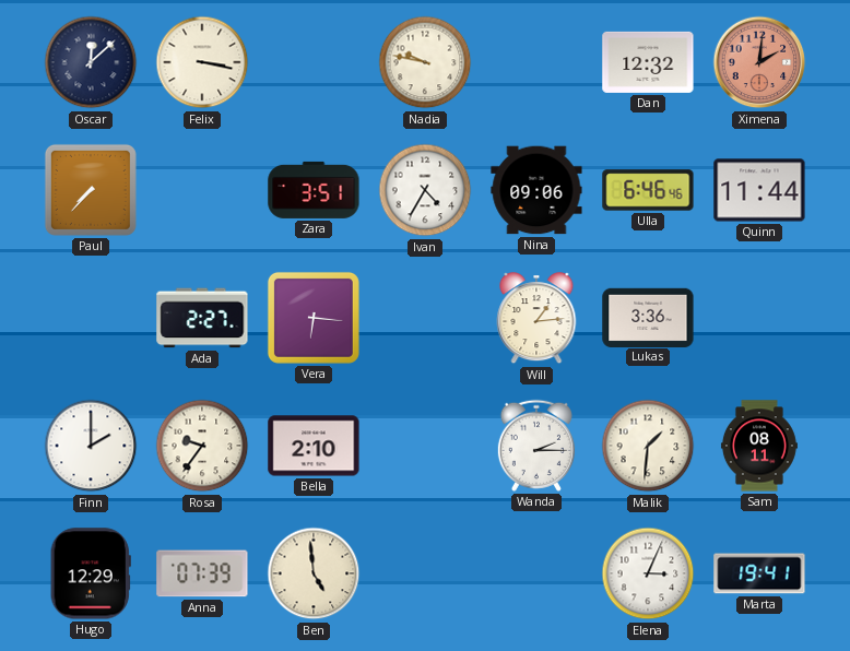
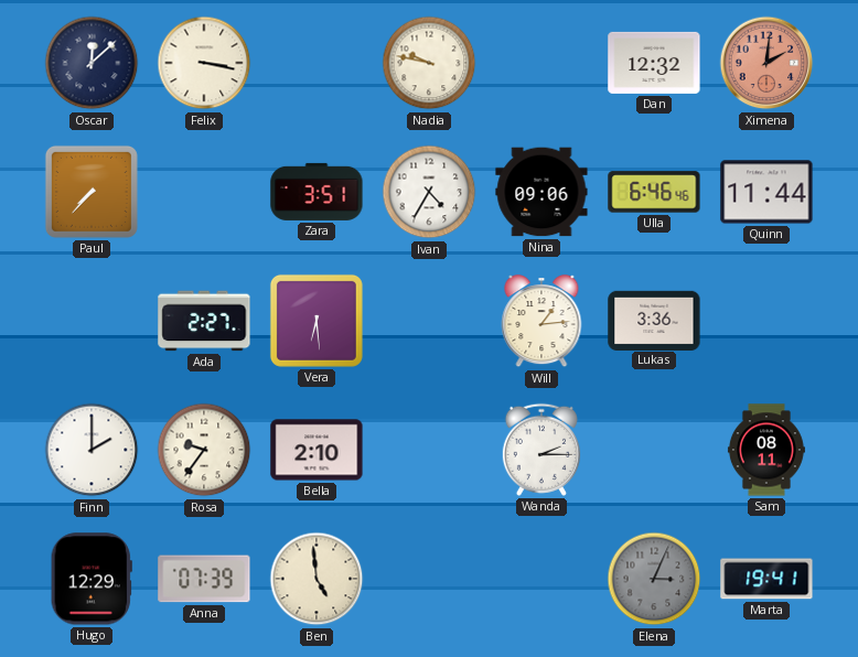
Vera: 6:16 -> 6:29 (317, 321)
Malik: 1:31 -> none (648, 446)
Elena dial: white -> grey (654, 579)
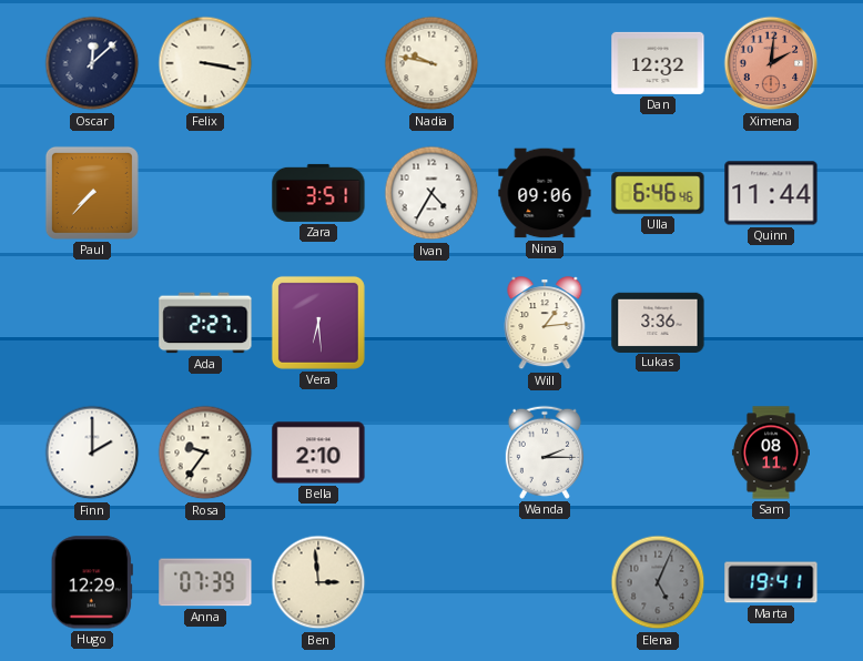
Ben: 4:59 -> 2:59 (318, 582)
Elena: 3:04 -> 5:04 (658, 582)
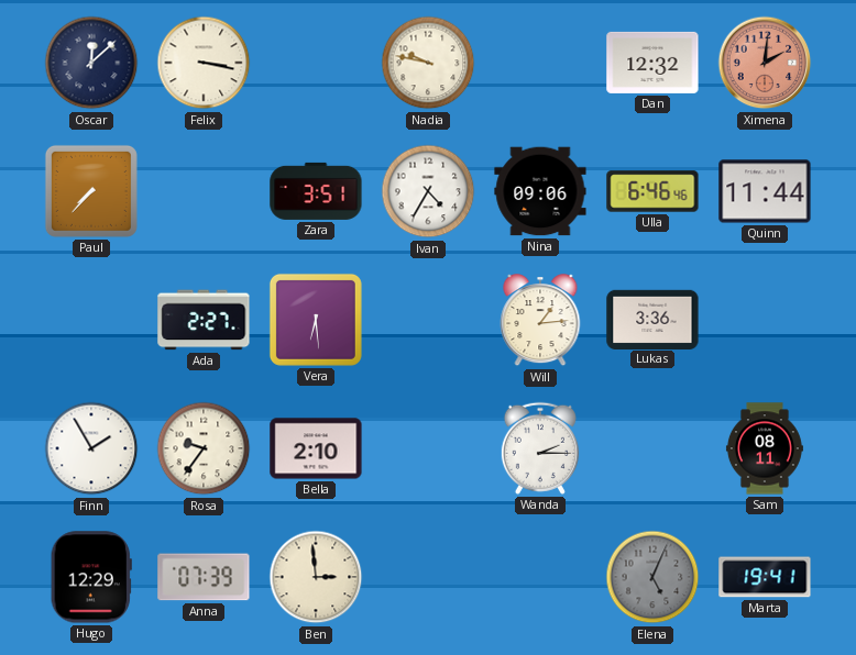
Finn: 2:00 -> 1:55 (91, 448)
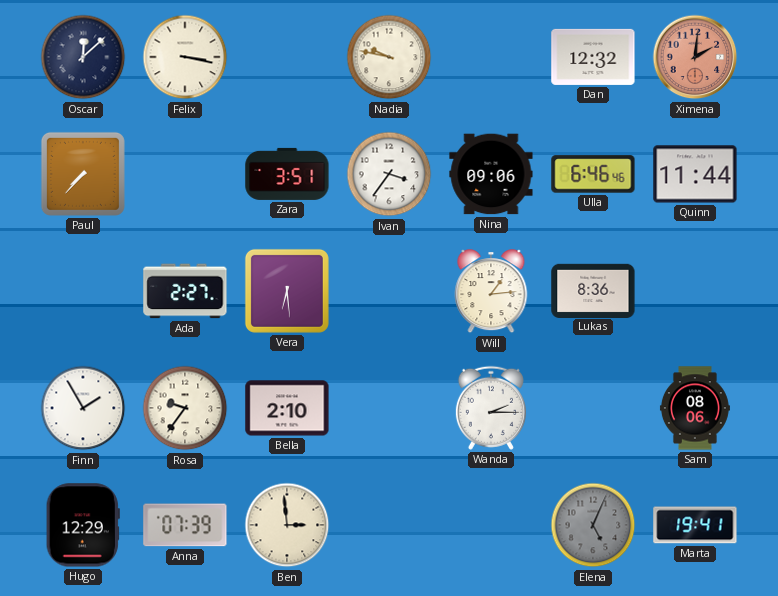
Ivan: 4:35 -> 3:36 (389, 174)
Lukas: 3:36 -> 8:36 (593, 290)
Sam: 08:11 -> 08:06 (695, 408)
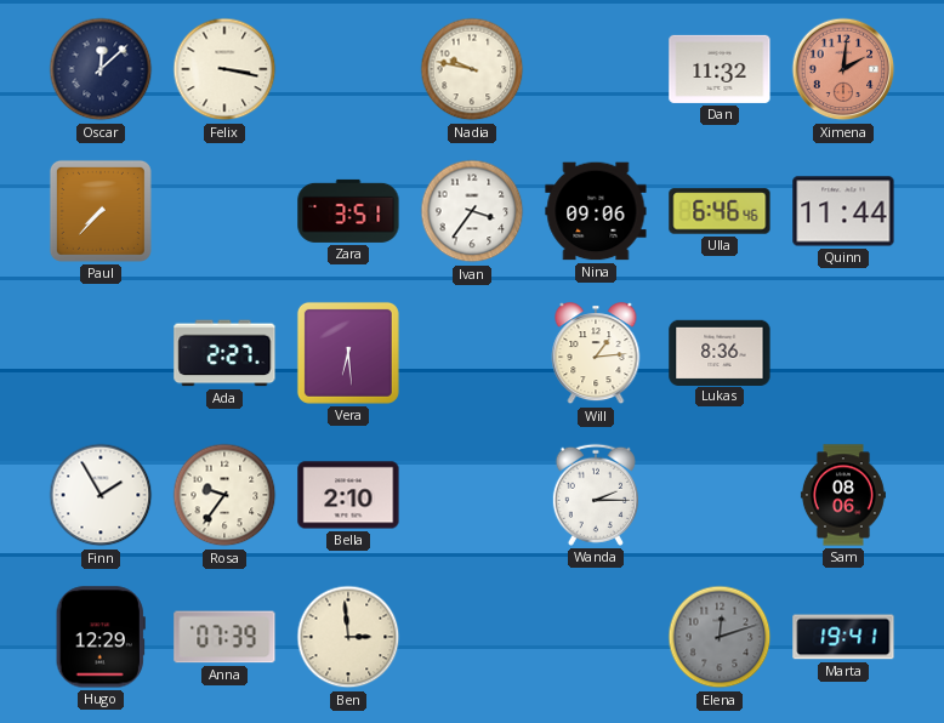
Dan: 12:32 -> 11:32 (720, 69)
Elena: 5:04 -> 12:12 (720, 637)
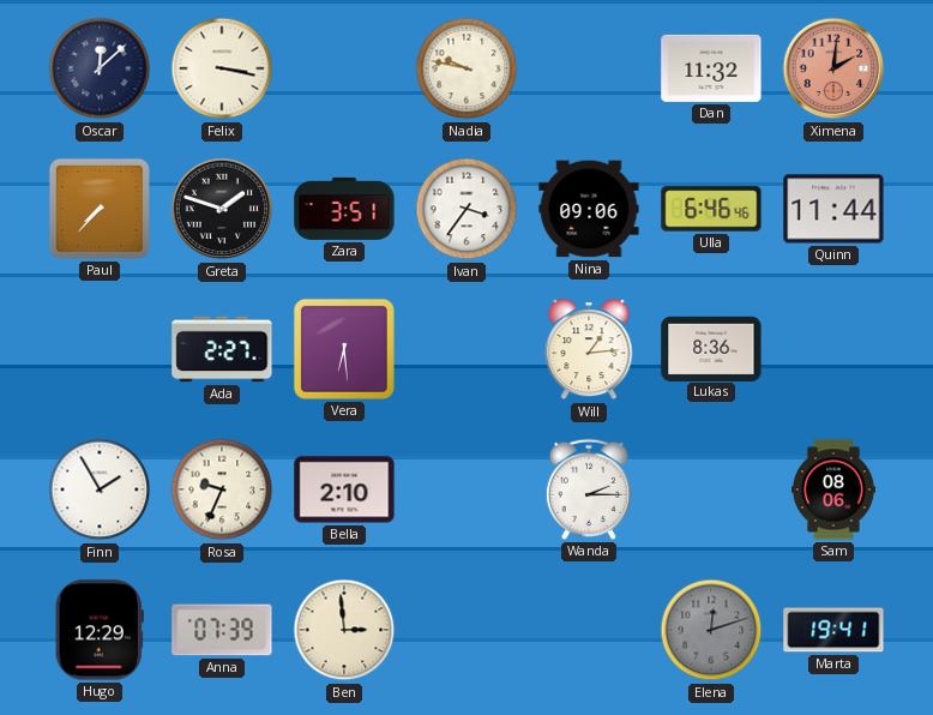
Greta: none -> 1:48 (222, 209)
Rosa: 9:36 -> 9:34 (222, 489)
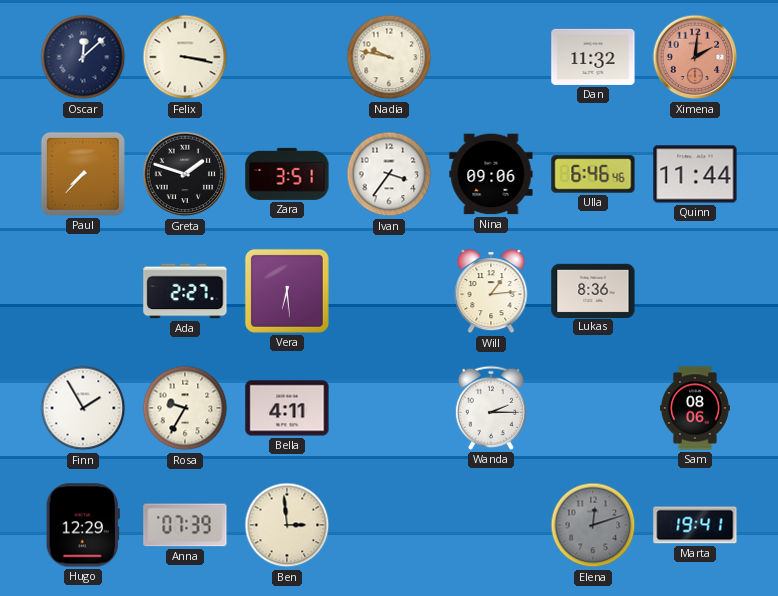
Rosa: 9:34 -> 9:35 (185, 408)
Bella: 2:10 -> 4:11 (287, 408)
